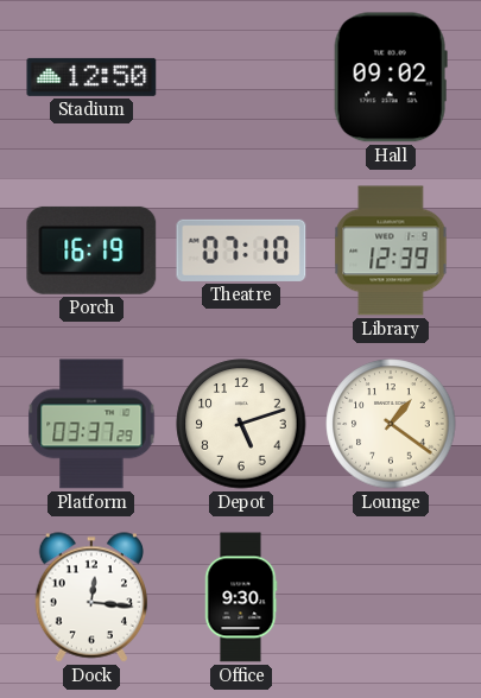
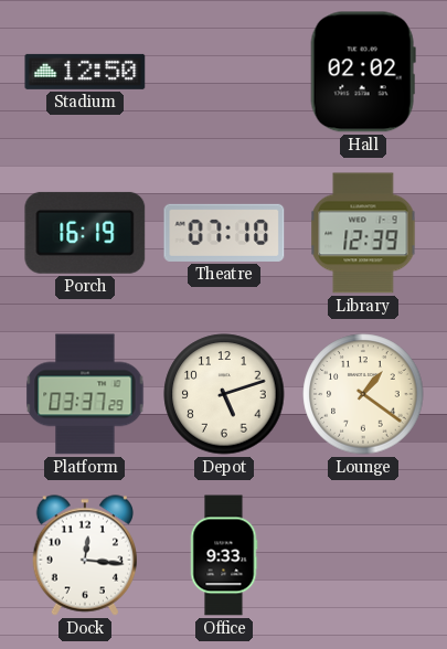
Hall: 09:02 -> 02:02 (363, 72)
Office: 9:30 -> 9:33 (224, 555)
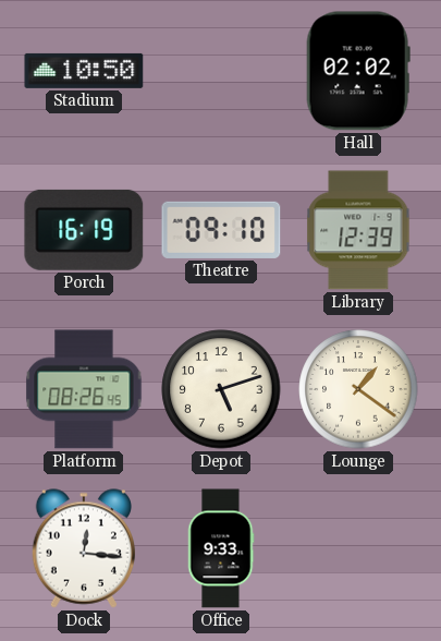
Stadium: 12:50 -> 10:50 (84, 71)
Theatre: 07:10 -> 09:10 (221, 230)
Platform: 03:37 -> 08:26 (84, 389)
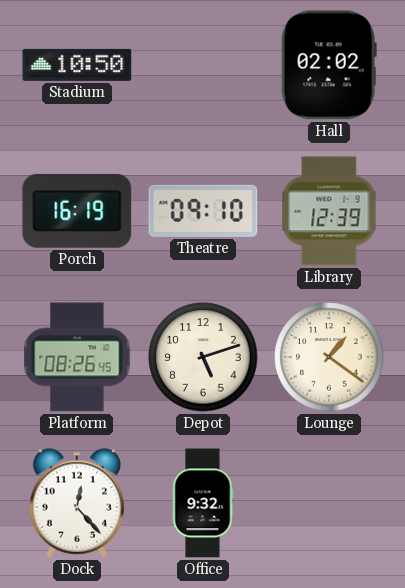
Dock: 12:16 -> 12:23 (76, 503)
Office: 9:33 -> 9:32 (203, 503)
